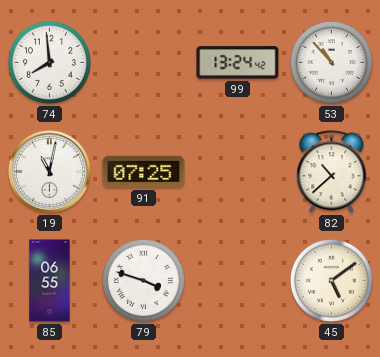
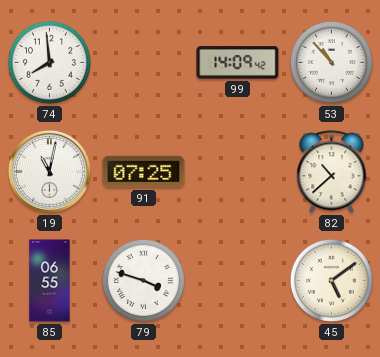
99: 13:24 -> 14:09 (238, 63)
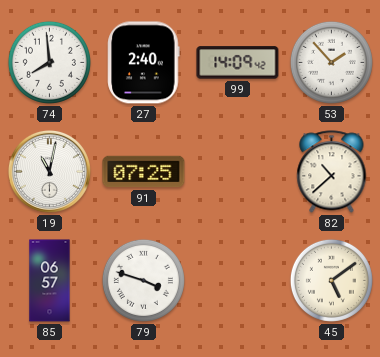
27: none -> 2:40 (144, 63)
53: 10:53 -> 1:53 (331, 62)
85: 06:55 -> 06:57 (50, 281)
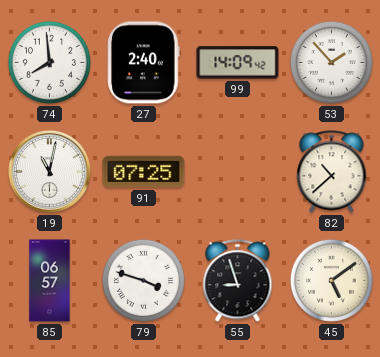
55: none -> 8:57 (238, 281)
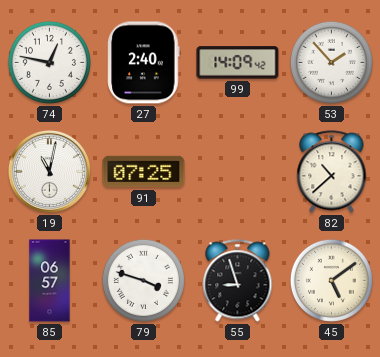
74: 7:59 -> 12:47 (49, 62)
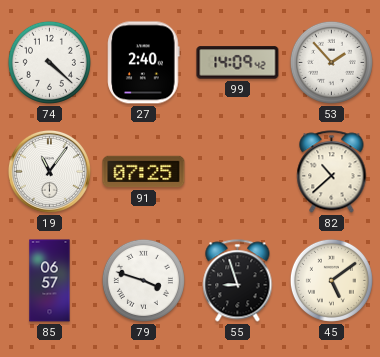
74: 12:47 -> 4:22 (49, 62)
19: 11:02 -> 11:06 (49, 171)
